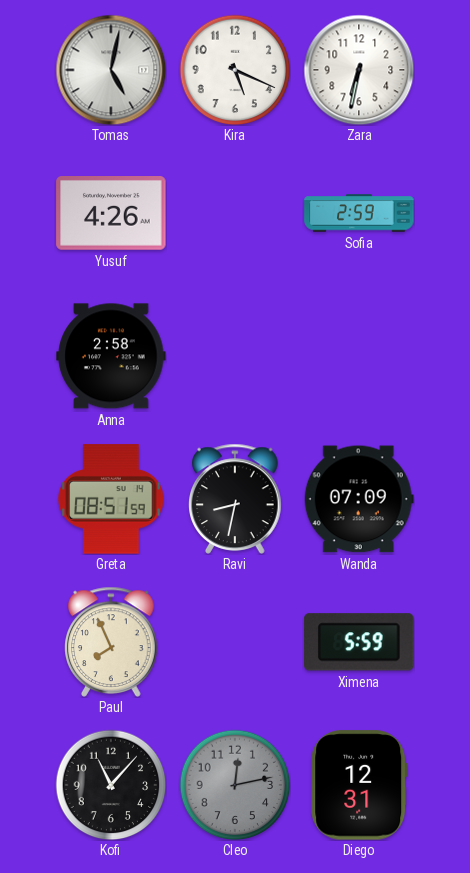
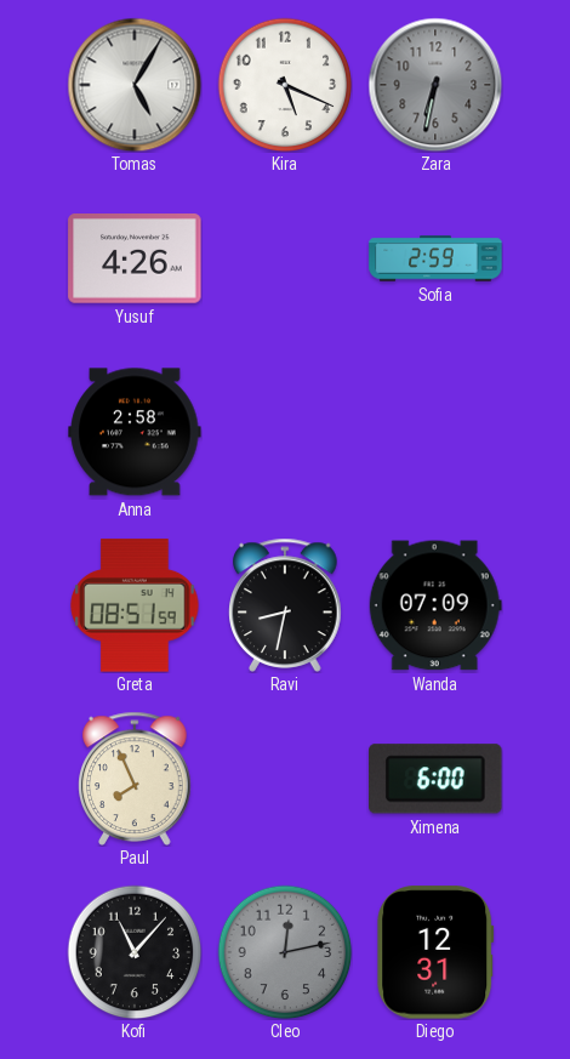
Tomas: 5:02 -> 5:05 (135, 85)
Zara dial: white -> grey (435, 85)
Ximena: 5:59 -> 6:00 (435, 779)
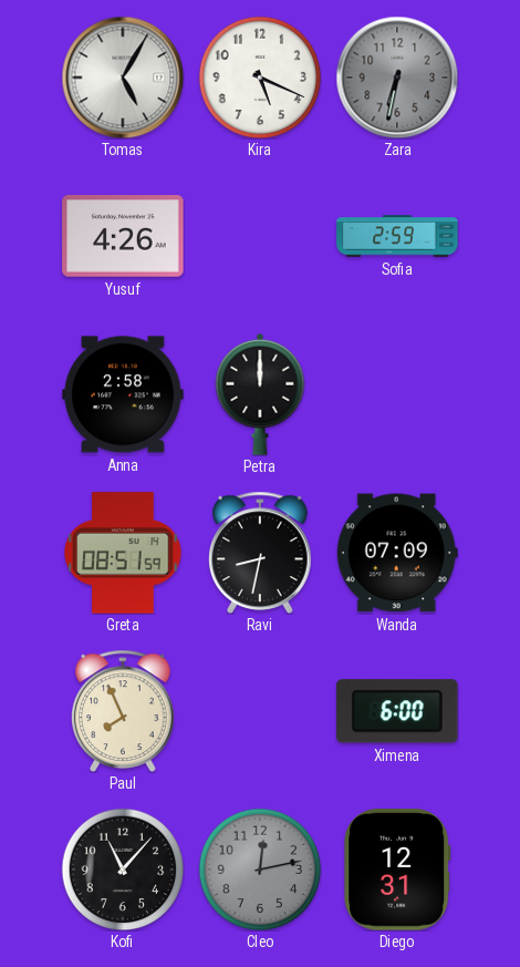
Petra: none -> 12:00 (260, 394)
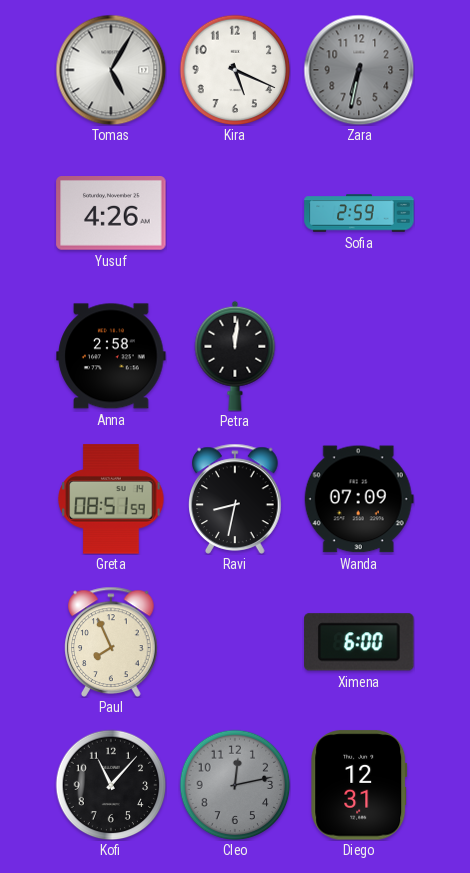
Petra: 12:00 -> 12:01 (235, 356)
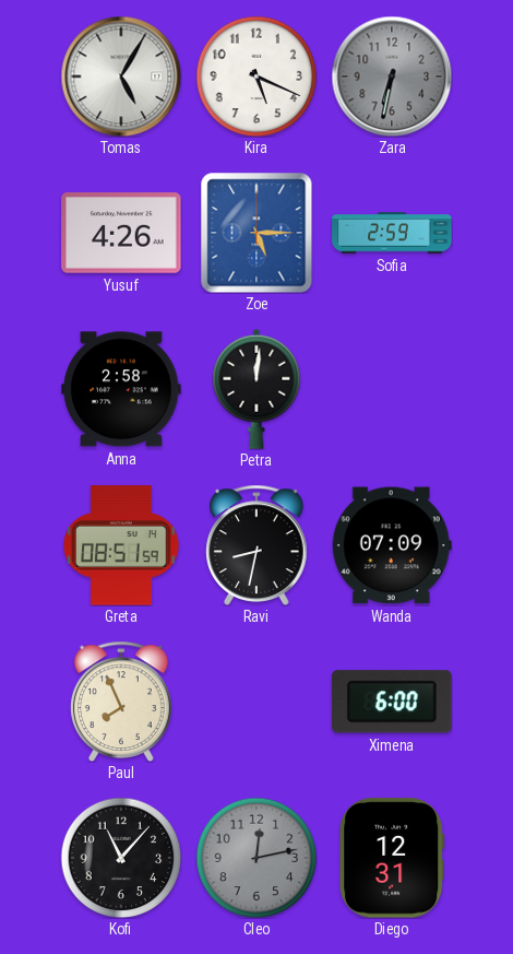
Zoe: none -> 5:15 (256, 233)
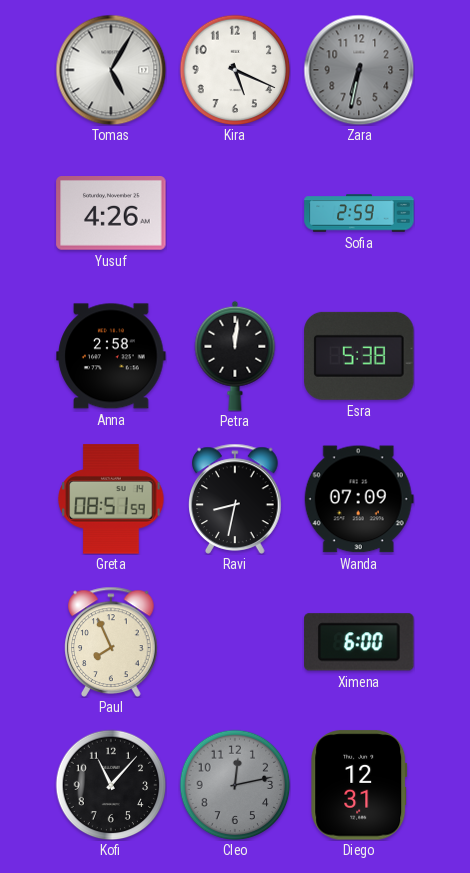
Zoe: 5:15 -> none (256, 233)
Esra: none -> 5:38 (359, 356)
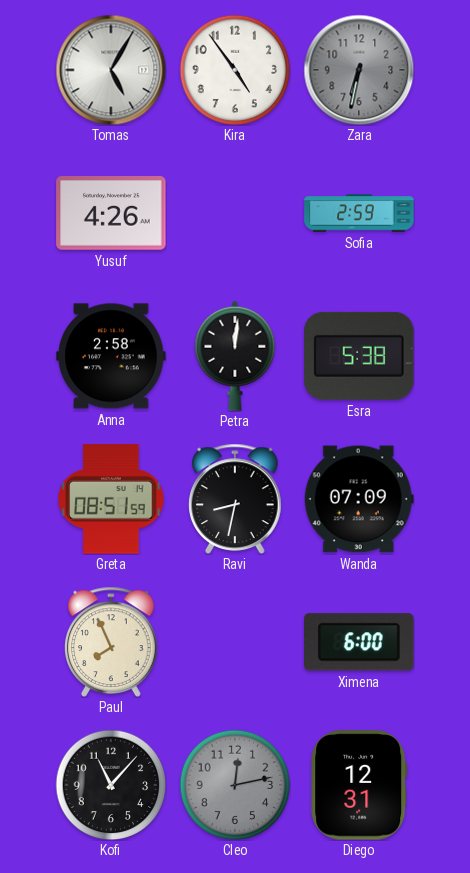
Kira: 5:19 -> 4:54 (235, 70)
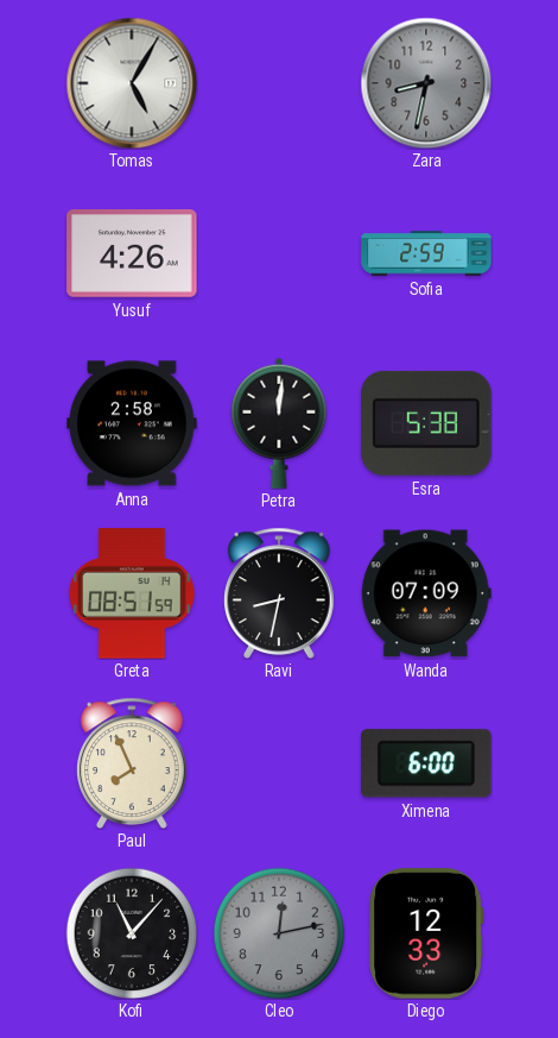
Kira: 4:54 -> none (235, 70)
Zara: 6:32 -> 8:32 (426, 83)
Diego: 12:31 -> 12:33 (426, 933)
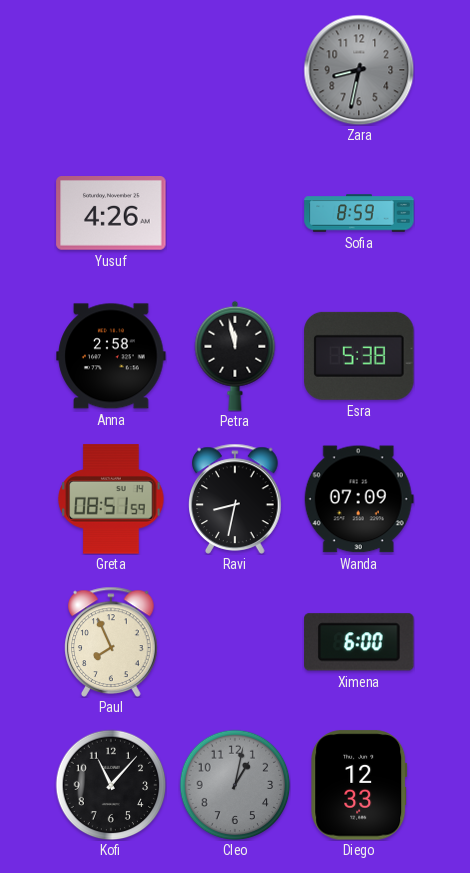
Tomas: 5:05 -> none (132, 83)
Sofia: 2:59 -> 8:59 (359, 213)
Petra: 12:01 -> 11:58 (235, 356)
Cleo: 12:13 -> 1:02 (235, 785)
